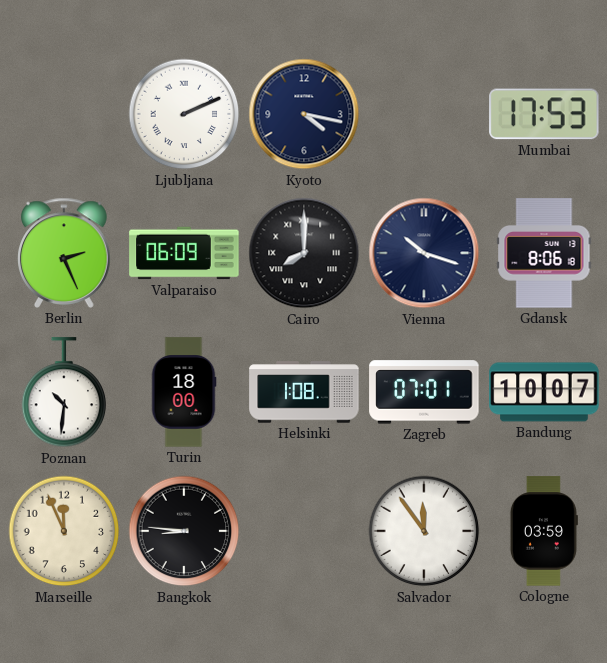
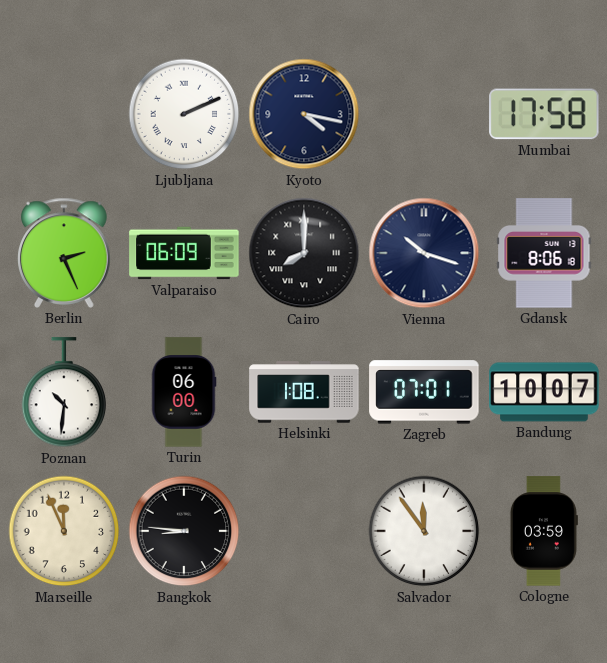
Mumbai: 17:53 -> 17:58 (544, 114)
Turin: 18:00 -> 06:00 (184, 392)
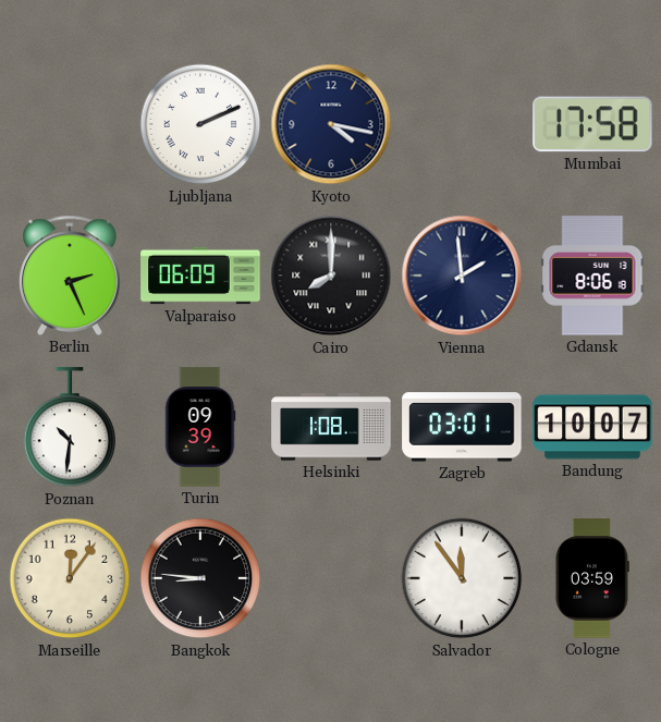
Vienna: 10:18 -> 1:59 (462, 276)
Turin: 06:00 -> 09:39 (200, 427)
Zagreb: 07:01 -> 03:01 (462, 427)
Marseille: 11:56 -> 12:06 (70, 578)
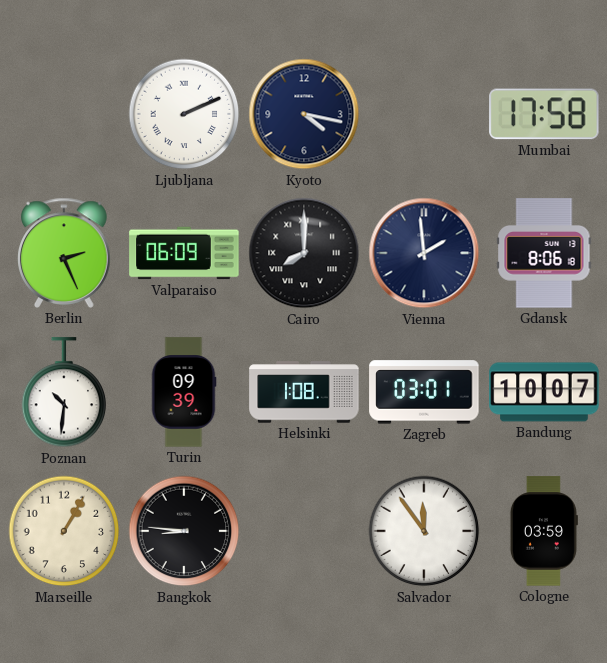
Marseille: 12:06 -> 1:05 (64, 531)
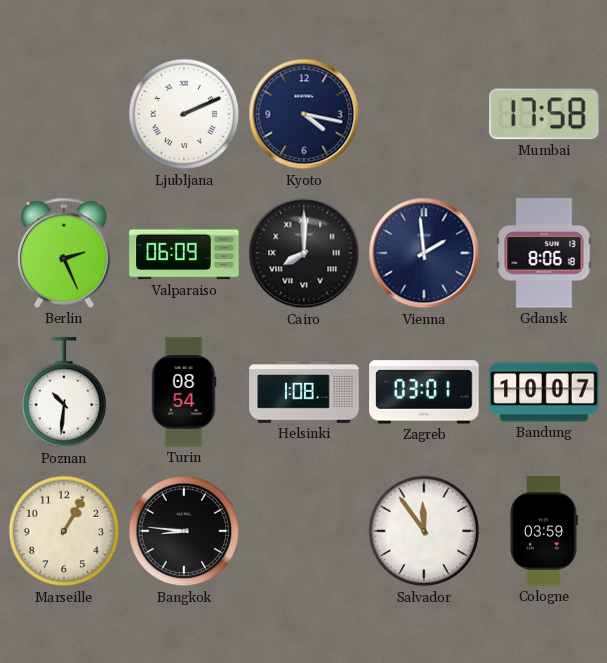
Turin: 09:39 -> 08:54 (184, 392)
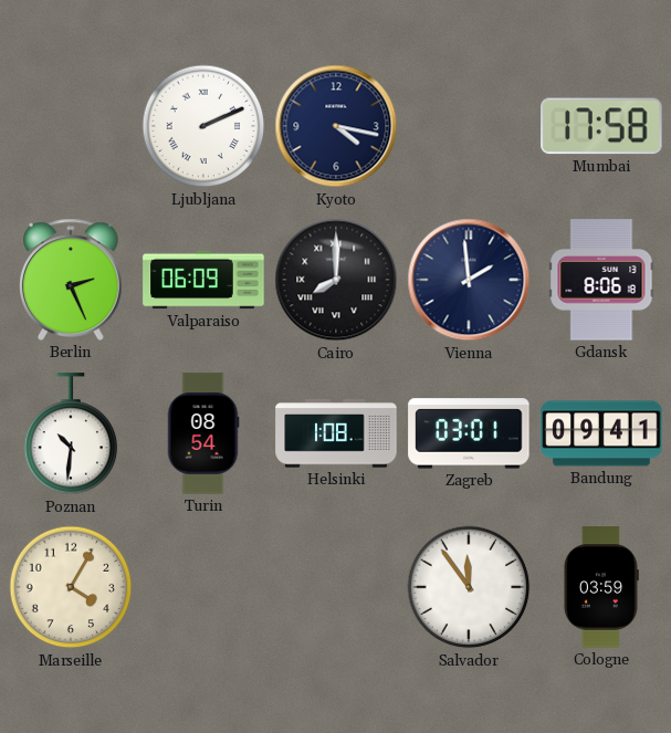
Bandung: 10:07 -> 09:41 (601, 433)
Marseille: 1:05 -> 4:05 (71, 587)
Bangkok: 8:46 -> none (184, 531)
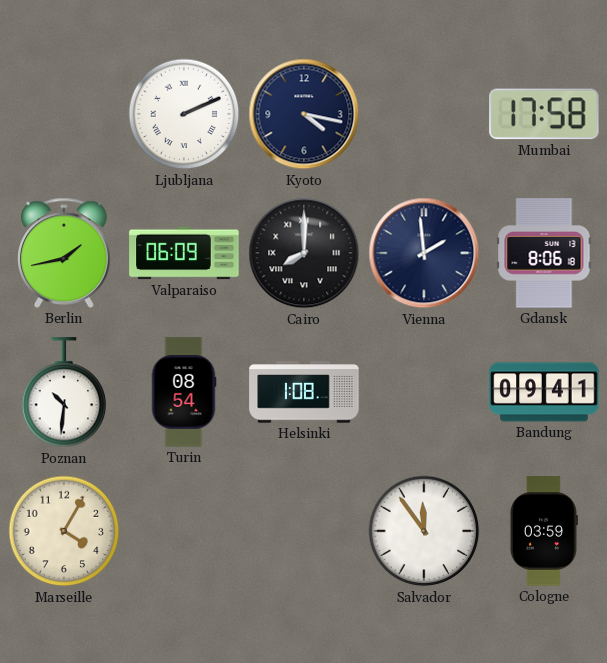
Berlin: 2:26 -> 1:43 (65, 253)
Zagreb: 03:01 -> none (469, 433)
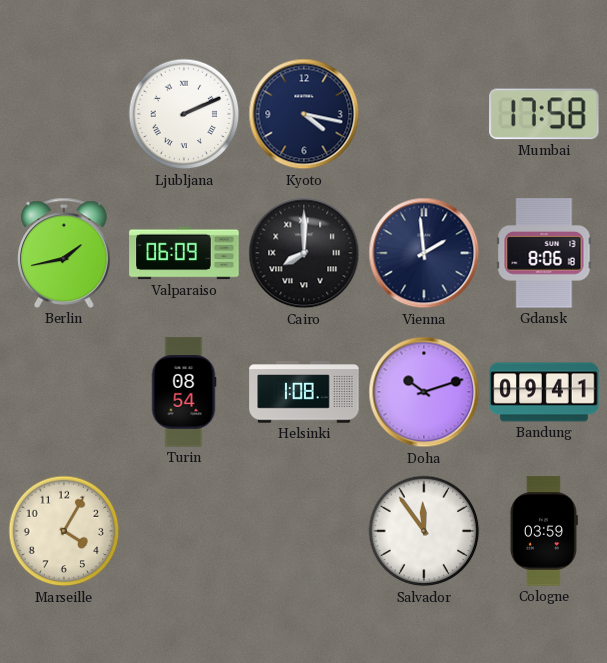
Poznan: 10:31 -> none (64, 393)
Doha: none -> 10:12 (424, 392)
